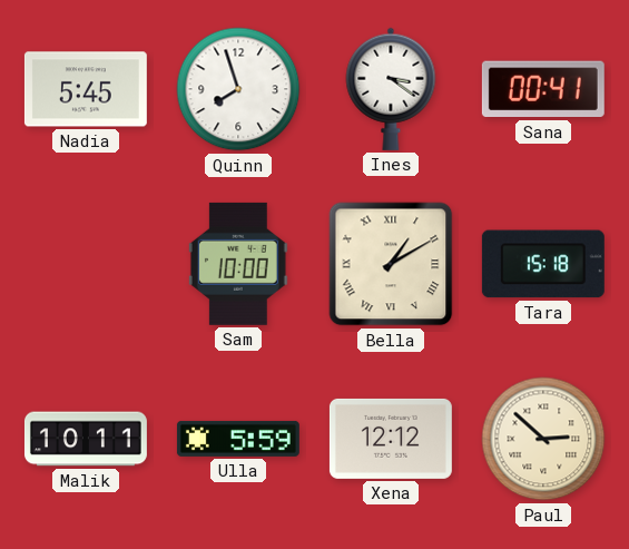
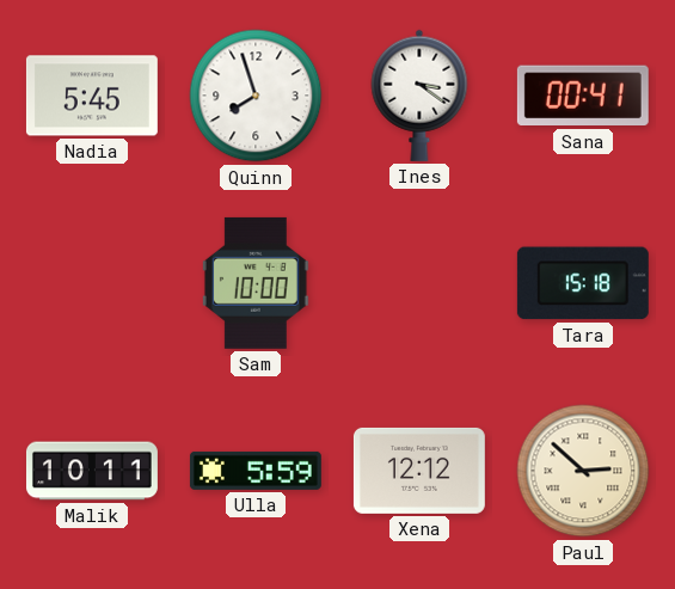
Bella: 1:10 -> none (391, 264)
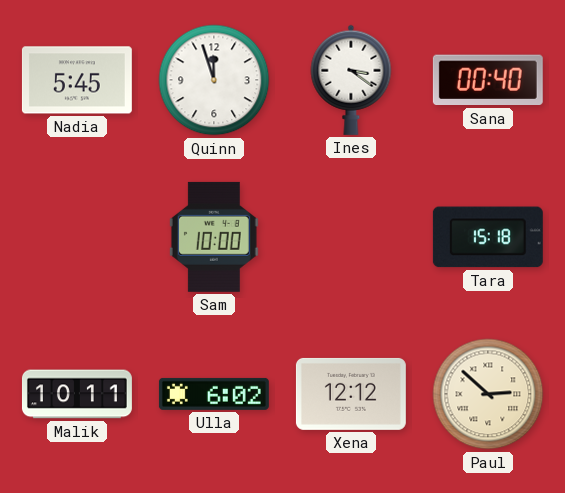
Quinn: 7:57 -> 11:57 (214, 80)
Sana: 00:41 -> 00:40 (488, 80)
Ulla: 5:59 -> 6:02 (214, 394)
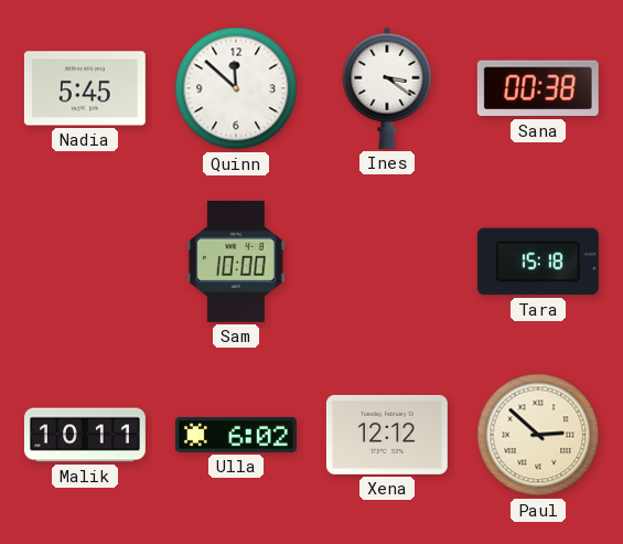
Quinn: 11:57 -> 11:52 (236, 88)
Sana: 00:40 -> 00:38 (538, 88)
